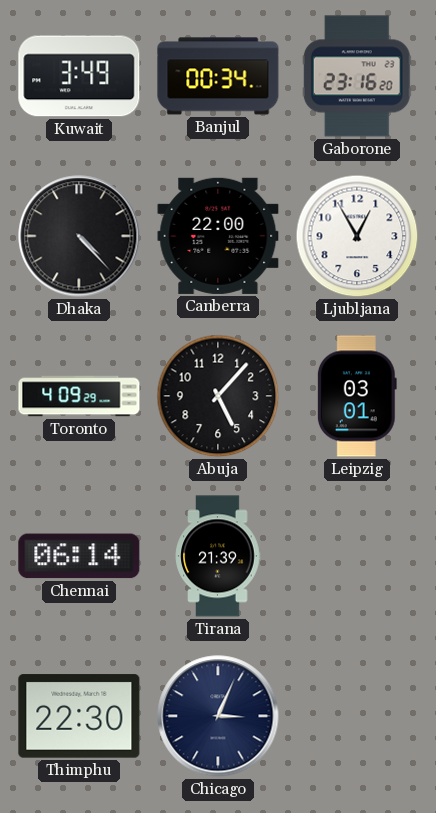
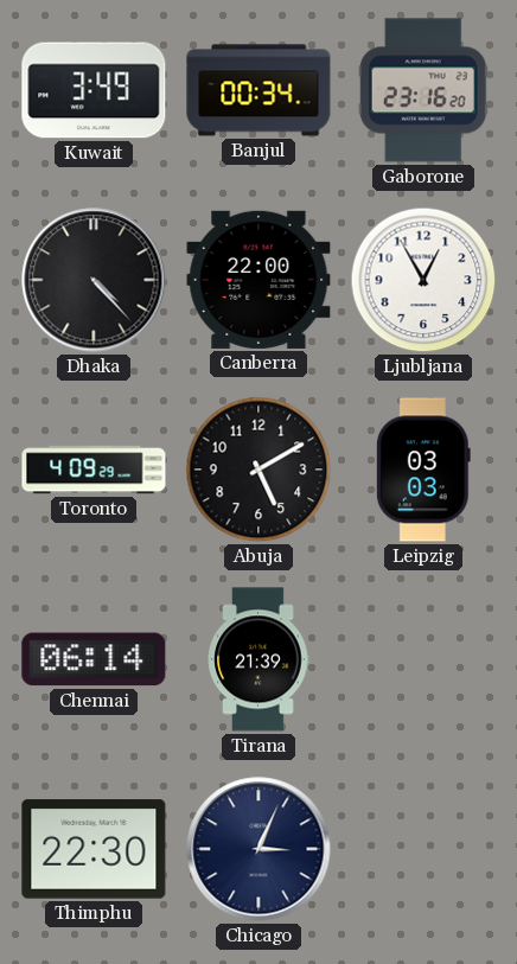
Abuja: 5:07 -> 5:10 (258, 470)
Leipzig: 03:01 -> 03:03 (423, 470)
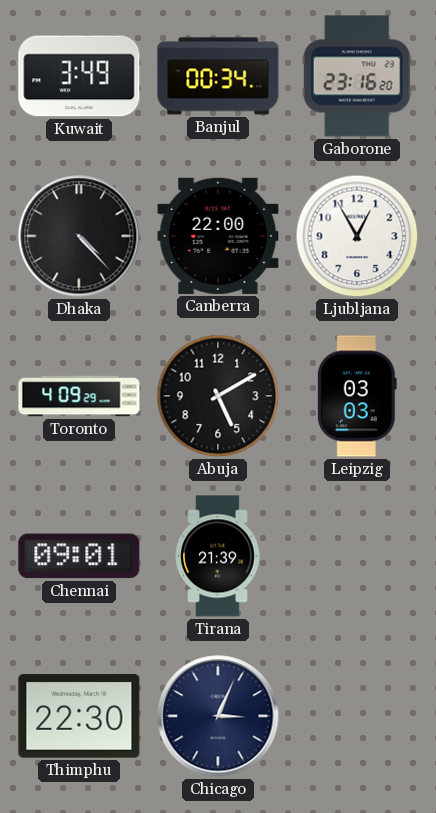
Chennai: 06:14 -> 09:01 (79, 556)
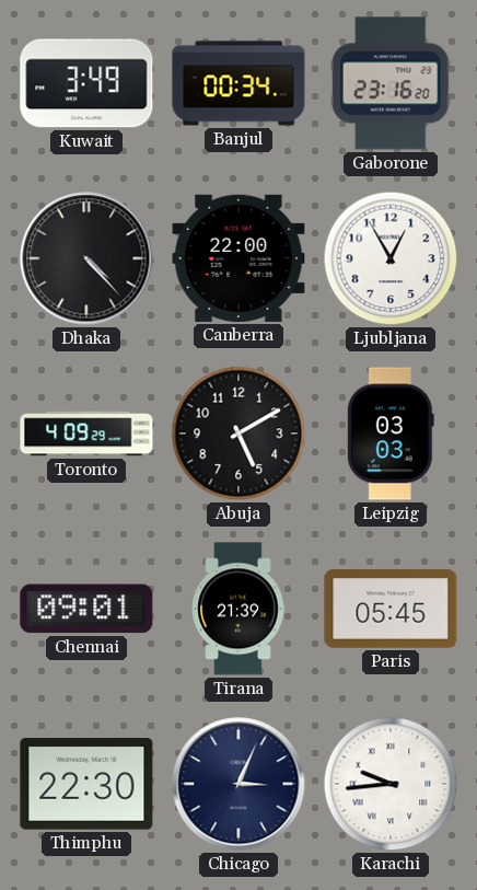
Paris: none -> 05:45 (391, 609)
Karachi: none -> 9:44 (391, 784)
